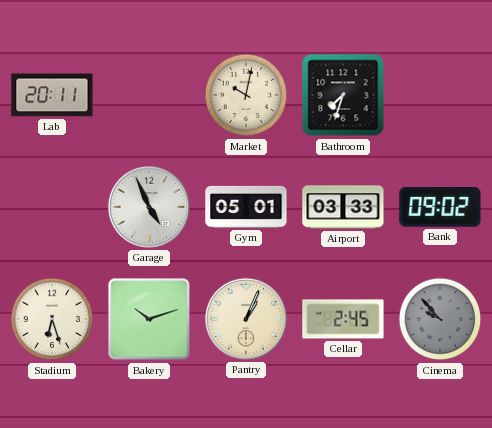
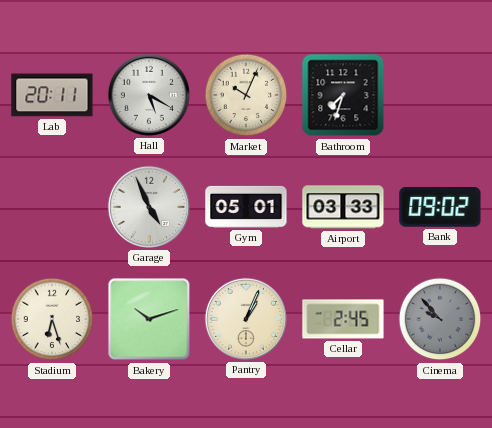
Hall: none -> 5:20 (149, 95)
Market: 10:02 -> 10:04 (246, 95)
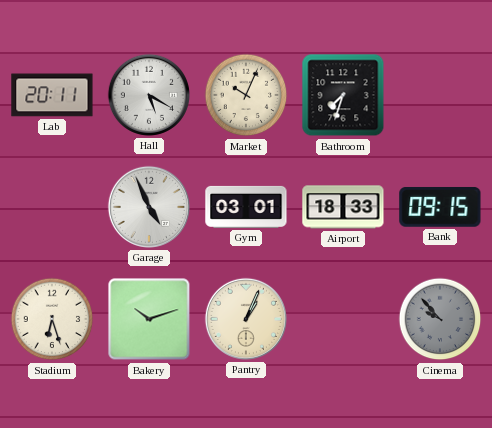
Gym: 05:01 -> 03:01 (246, 207)
Airport: 03:33 -> 18:33 (343, 207)
Bank: 09:02 -> 09:15 (440, 207)
Cellar: 2:45 -> none (343, 319)
